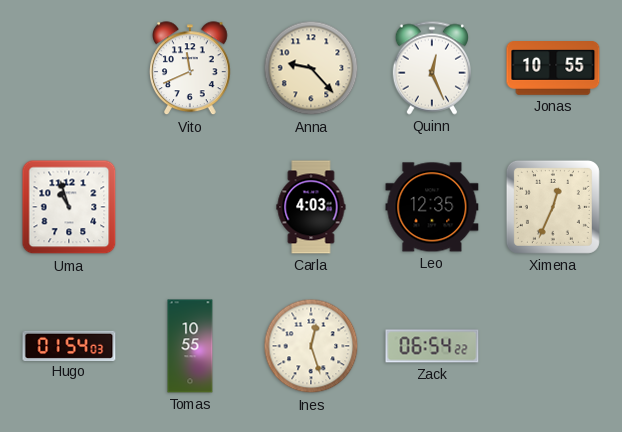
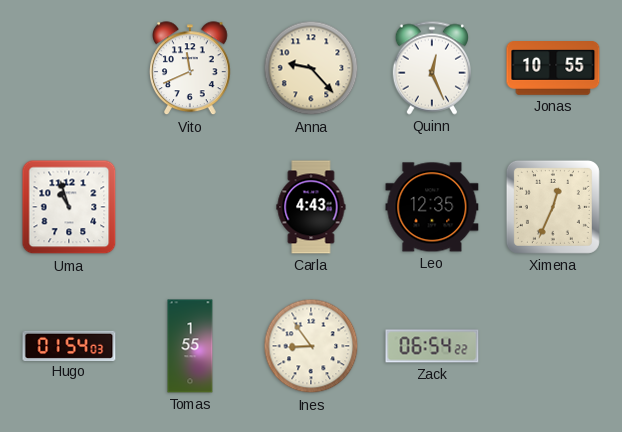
Carla: 4:03 -> 4:43 (311, 207)
Tomas: 10:55 -> 1:55 (190, 346)
Ines: 12:27 -> 8:54 (311, 346)
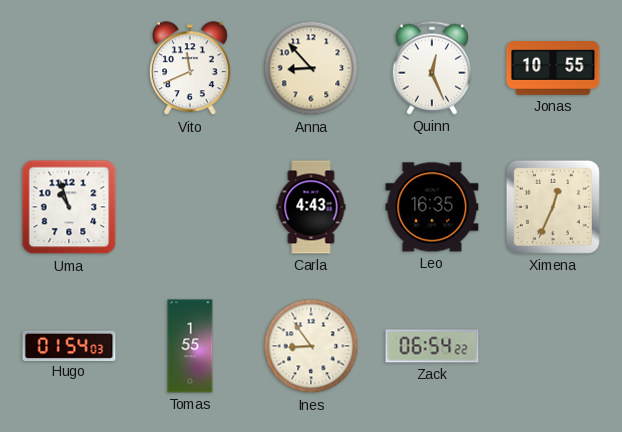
Anna: 9:23 -> 8:53 (311, 68)
Leo: 12:35 -> 16:35 (432, 207)
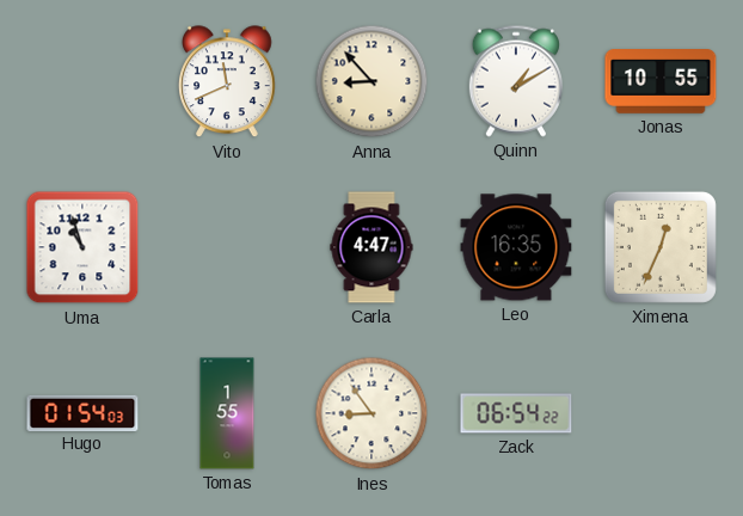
Quinn: 12:26 -> 1:10 (515, 81)
Carla: 4:43 -> 4:47 (371, 247)
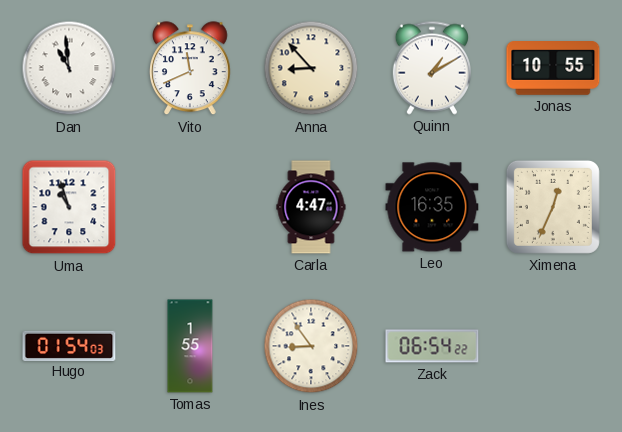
Dan: none -> 10:59 (69, 68)
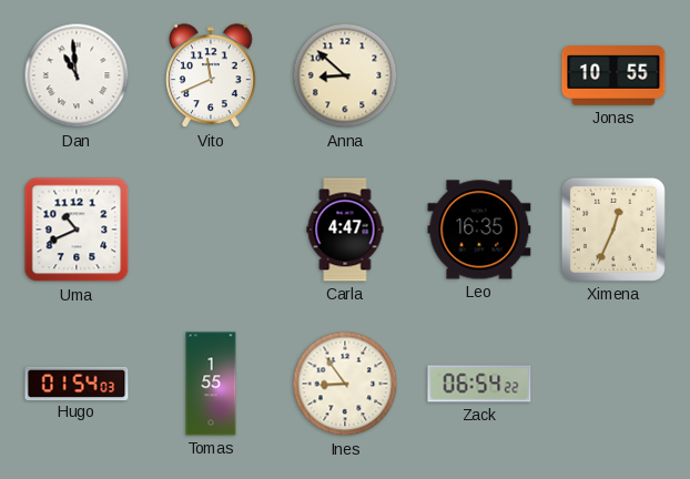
Anna: 8:53 -> 8:52 (345, 75)
Quinn: 1:10 -> none (431, 68)
Uma: 10:57 -> 10:41 (77, 230)
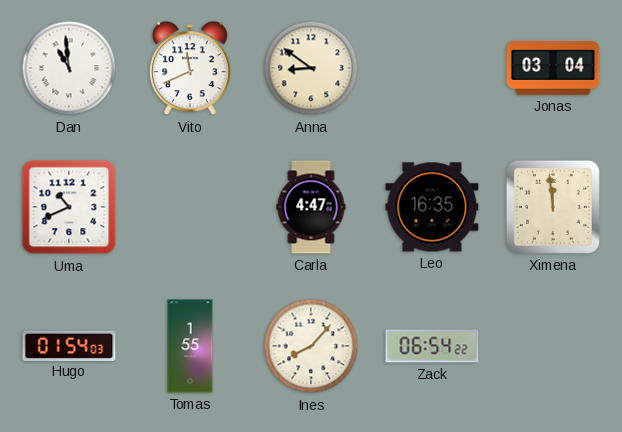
Anna: 8:52 -> 8:51 (311, 68)
Jonas: 10:55 -> 03:04 (553, 69)
Ximena: 12:34 -> 11:59 (553, 207)
Ines: 8:54 -> 8:07 (311, 346)
